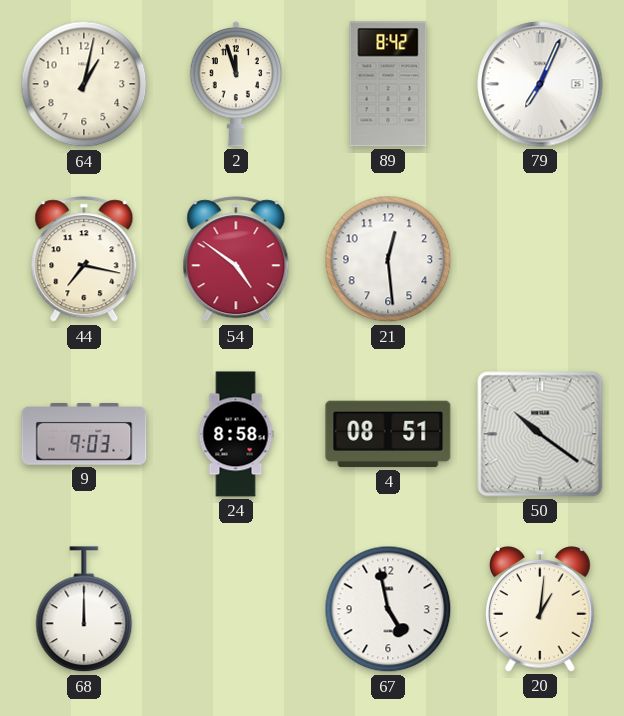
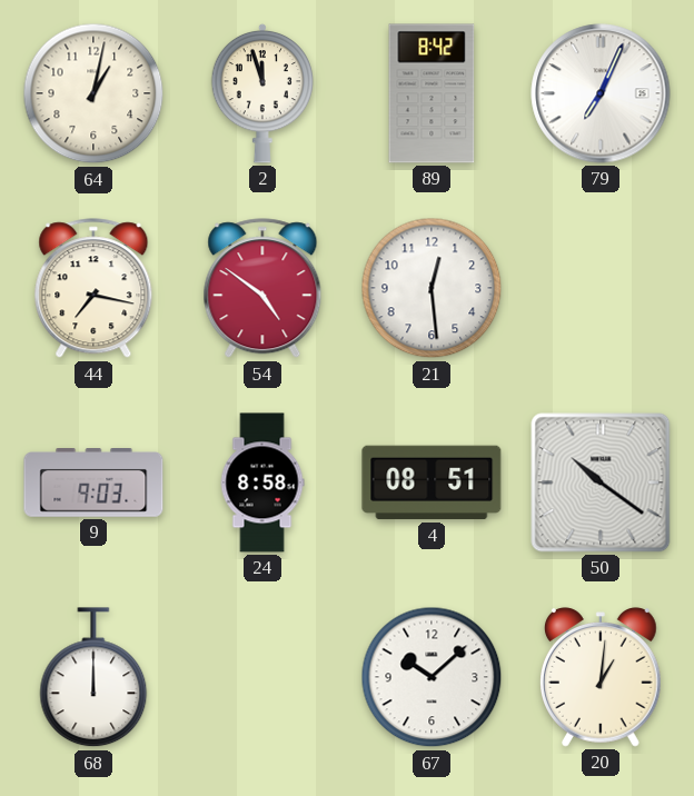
67: 4:58 -> 10:08 (432, 677)
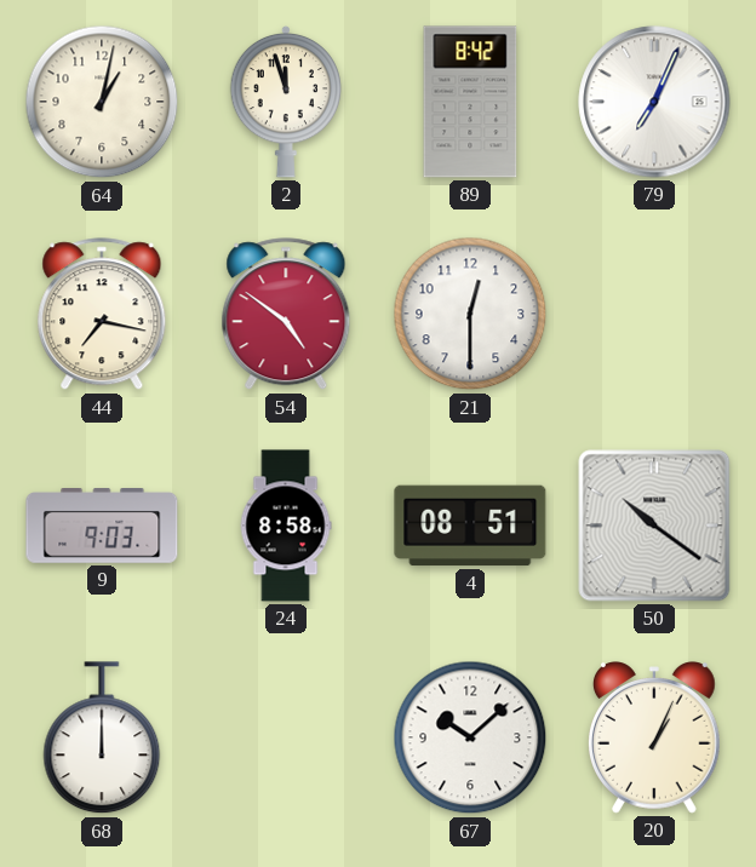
21: 12:29 -> 12:30 (470, 314)
20: 1:01 -> 1:04 (655, 737)
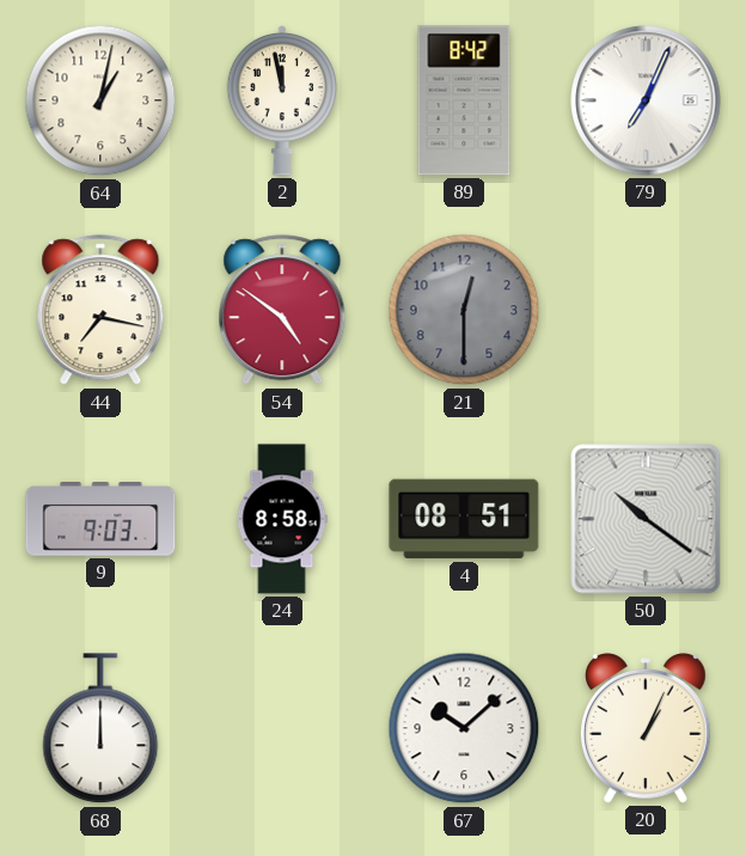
2: 11:57 -> 11:58 (282, 100)
21 dial: white -> grey (464, 310)
